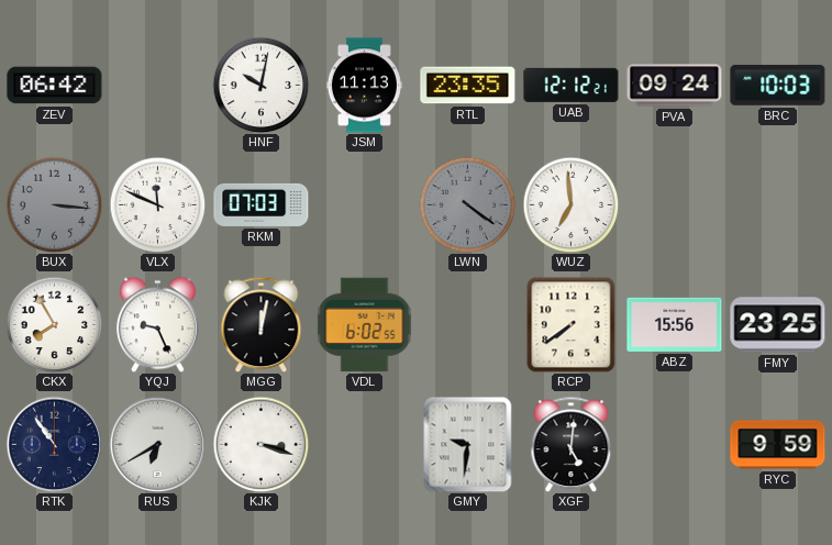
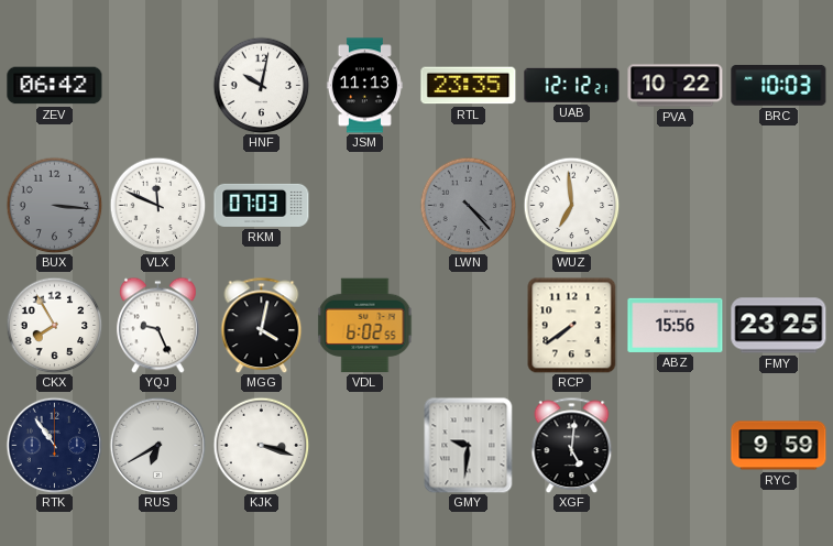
PVA: 09:24 -> 10:22 (676, 86)
LWN: 4:21 -> 4:23 (468, 205)
MGG: 12:02 -> 4:02 (262, 325)
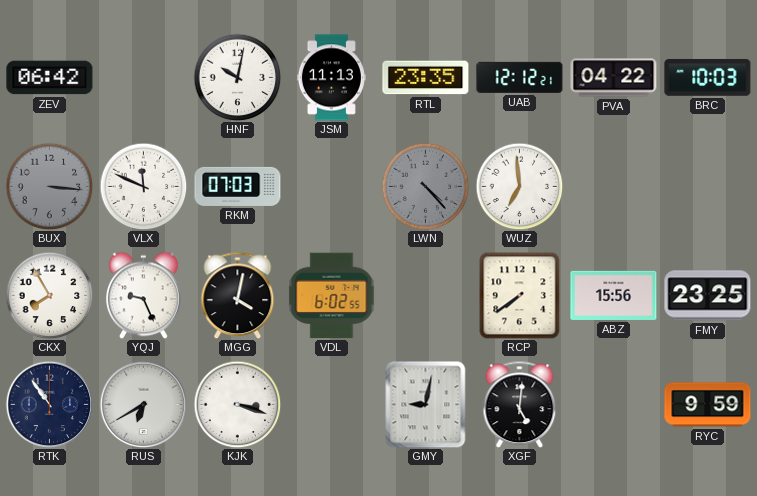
PVA: 10:22 -> 04:22 (614, 78)
GMY: 9:31 -> 9:02 (426, 404)
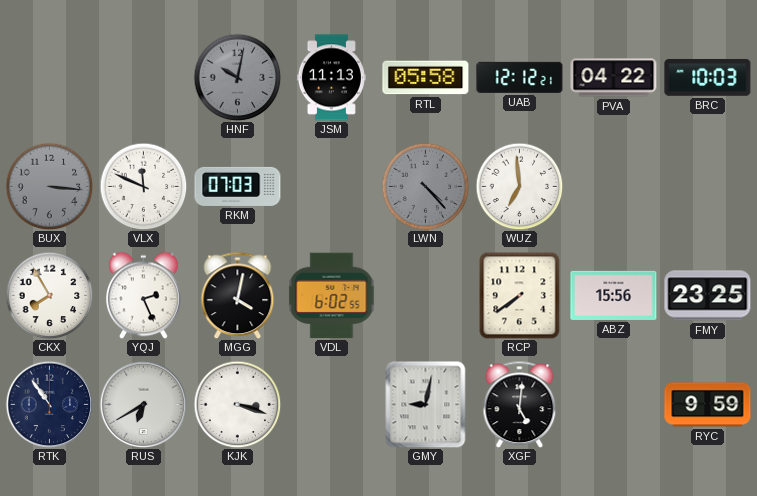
ZEV: 06:42 -> none (50, 78)
HNF dial: white -> grey (237, 77)
RTL: 23:35 -> 05:58 (426, 78)
YQJ: 9:26 -> 2:26 (144, 295)
